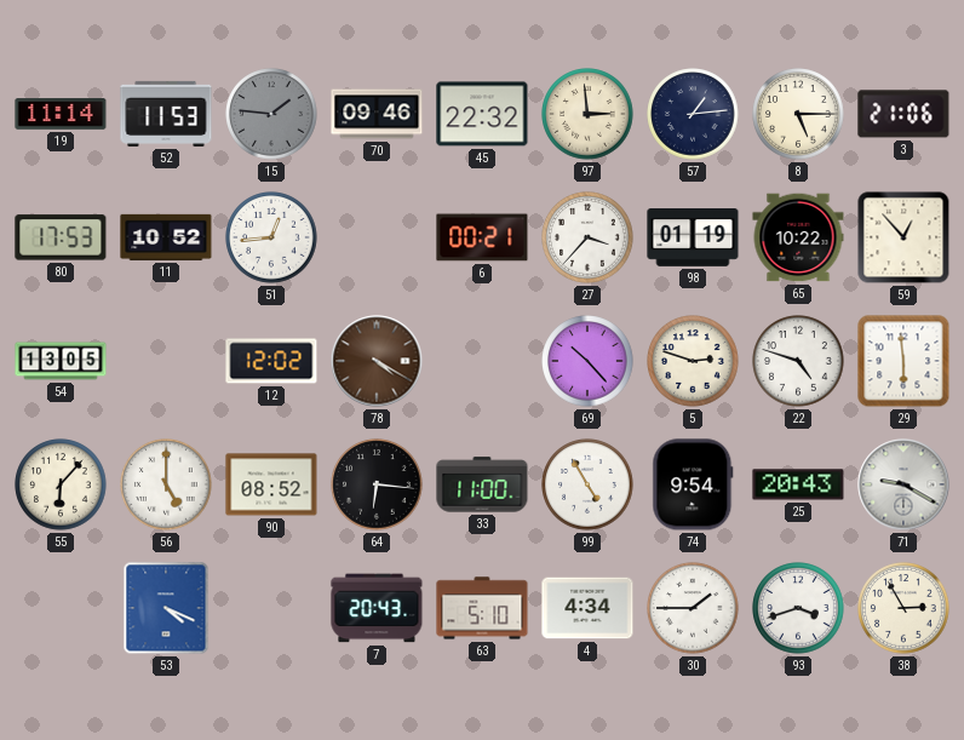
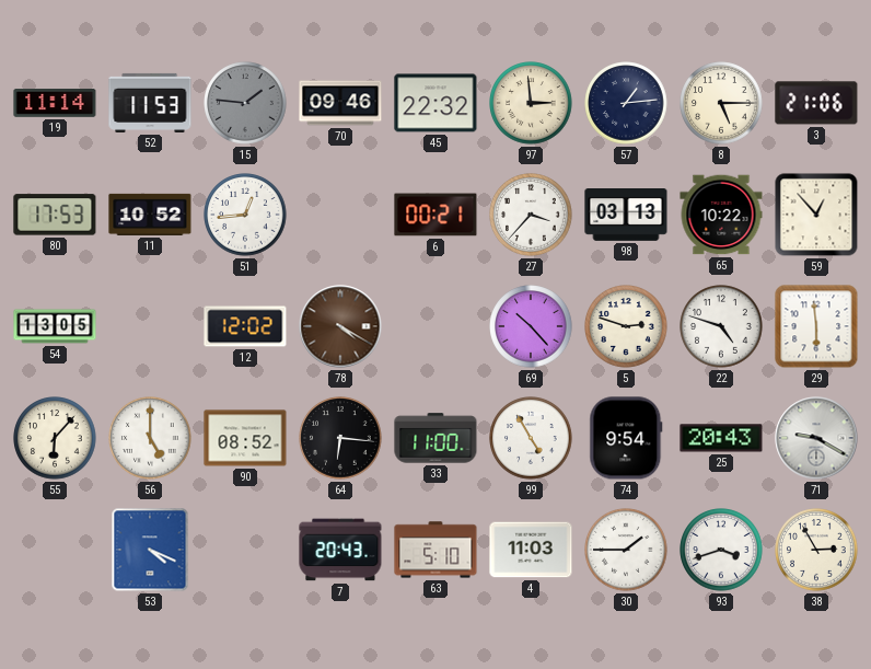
98: 01:19 -> 03:13 (626, 216)
4: 4:34 -> 11:03 (531, 550)
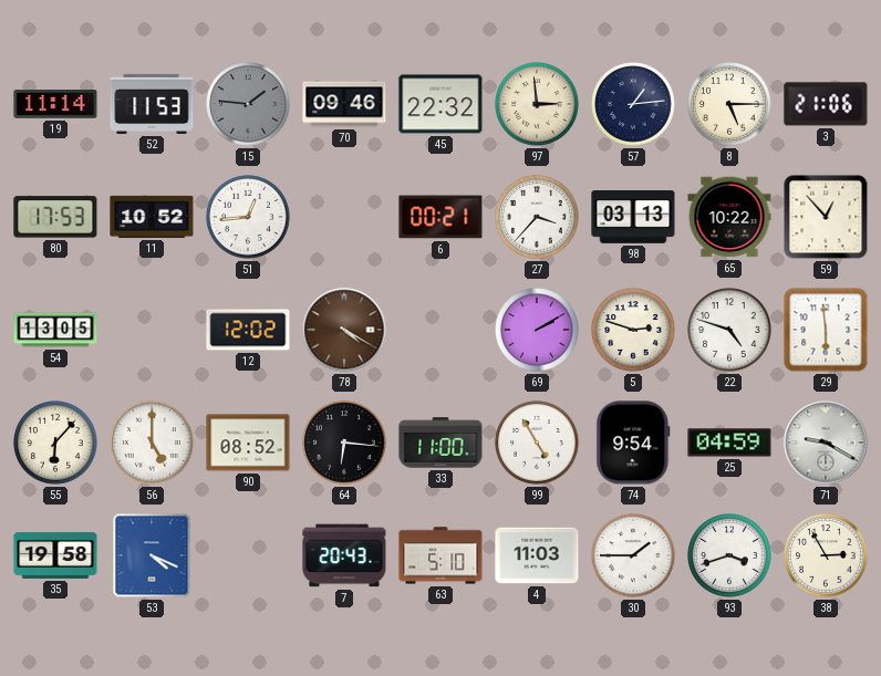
69: 10:23 -> 2:10 (537, 330)
25: 20:43 -> 04:59 (729, 443)
35: none -> 19:58 (55, 555)
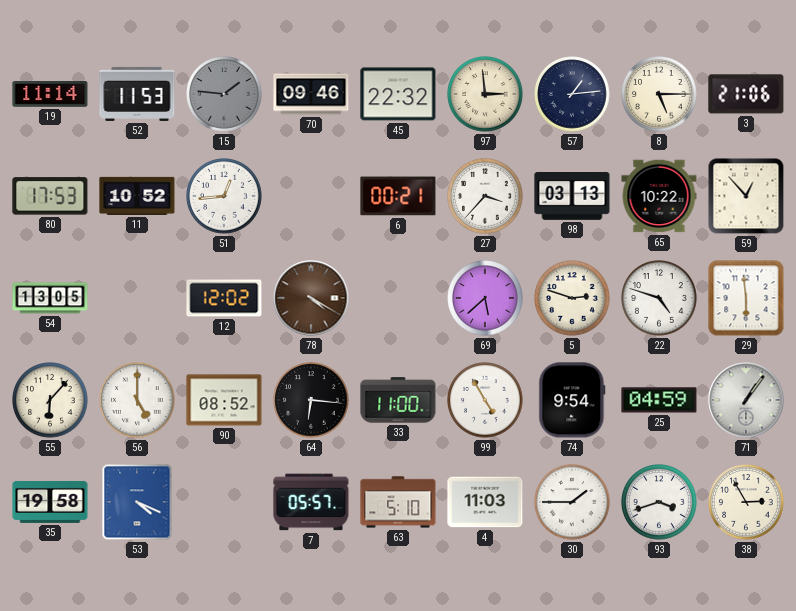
69: 2:10 -> 5:38 (485, 298)
71: 9:20 -> 1:06 (746, 400)
7: 20:43 -> 05:57 (311, 502)
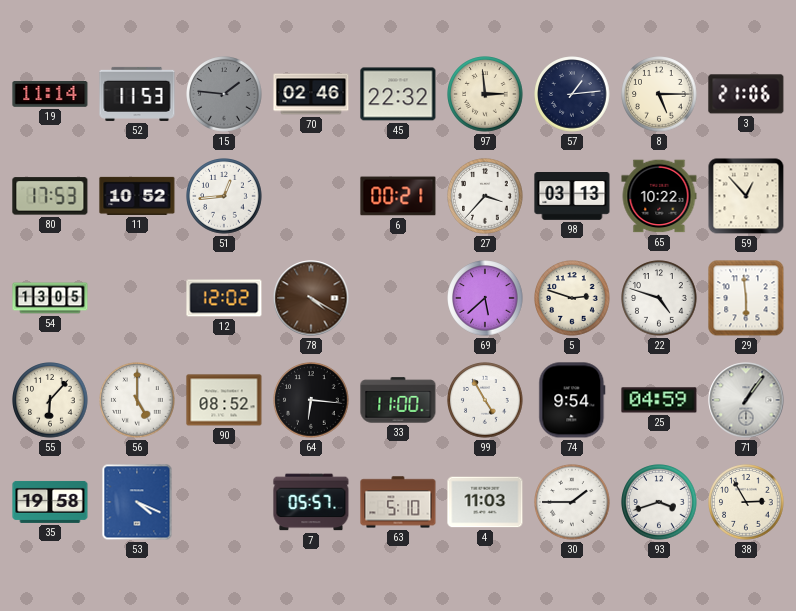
70: 09:46 -> 02:46 (311, 94)
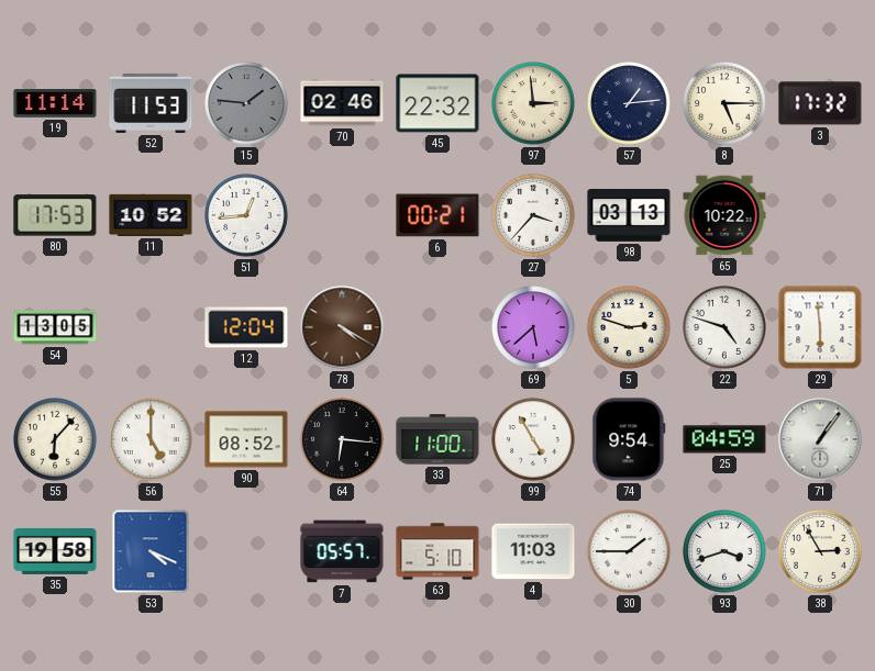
3: 21:06 -> 17:32 (820, 103)
59: 12:53 -> none (746, 196)
12: 12:02 -> 12:04 (246, 327)
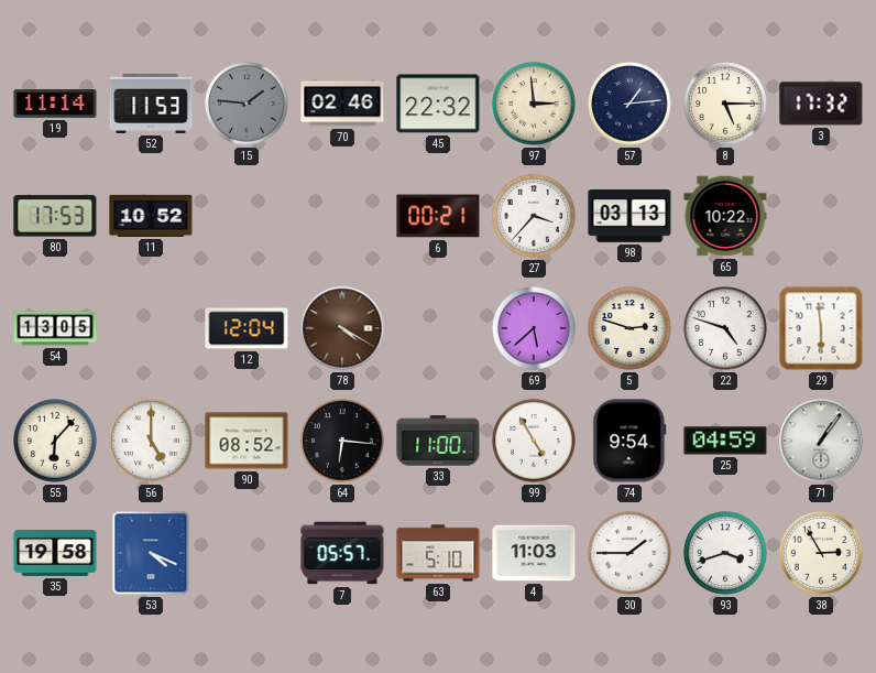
51: 12:44 -> none (246, 215)
